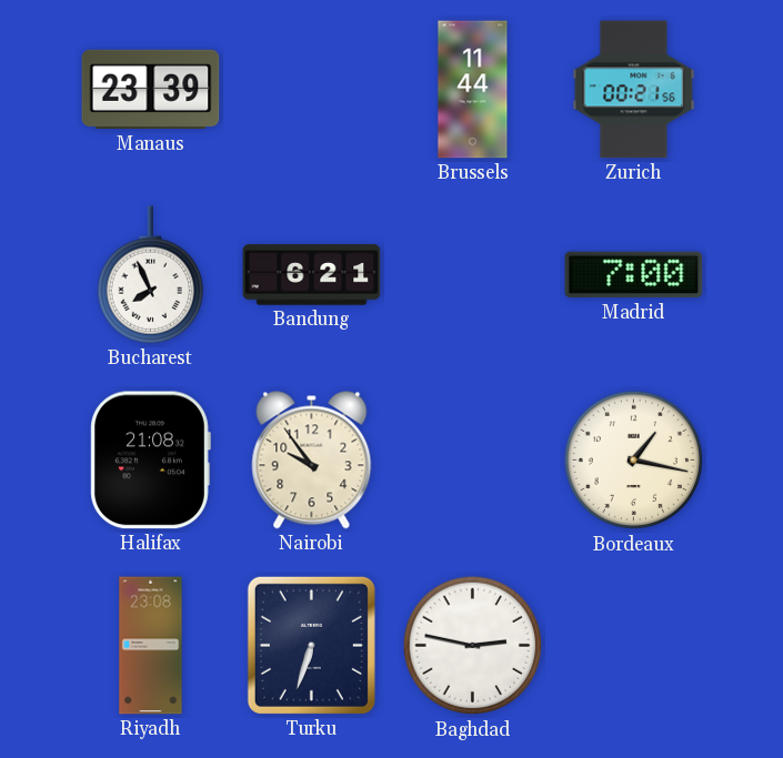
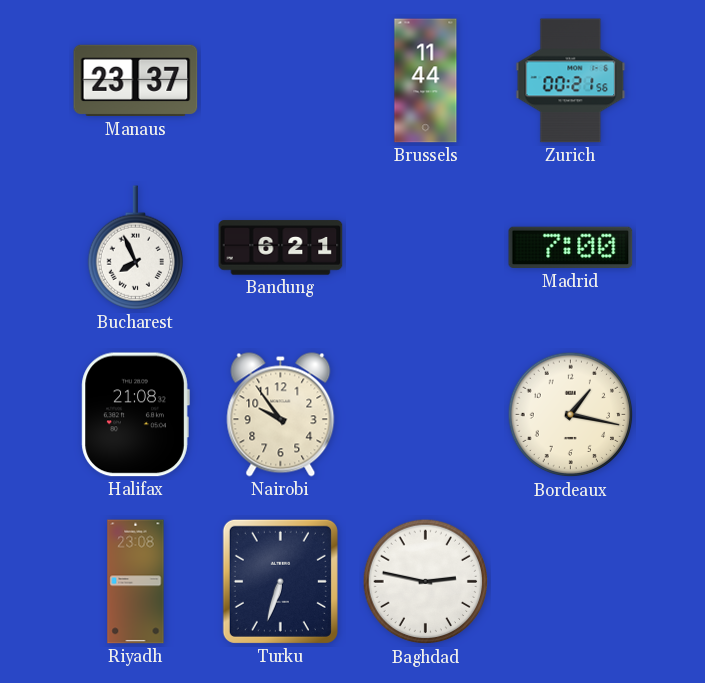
Manaus: 23:39 -> 23:37 (136, 81)
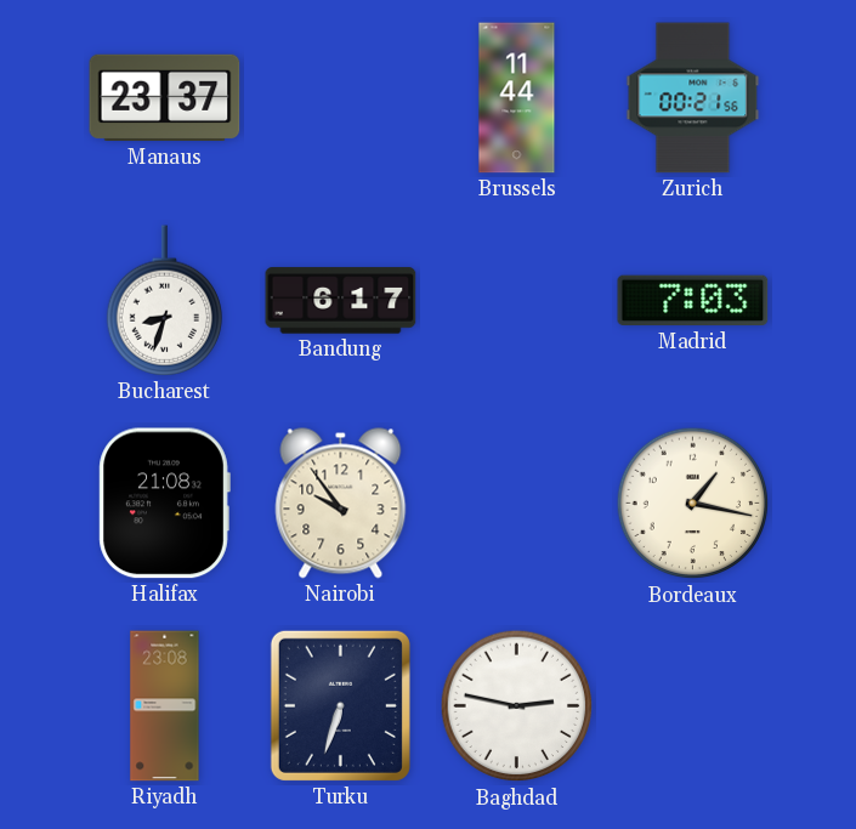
Bucharest: 7:56 -> 8:33 (164, 301)
Bandung: 6:21 -> 6:17 (341, 301)
Madrid: 7:00 -> 7:03 (693, 301)
